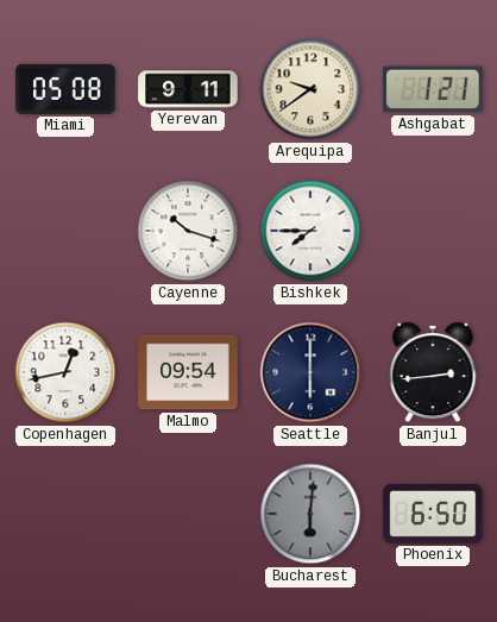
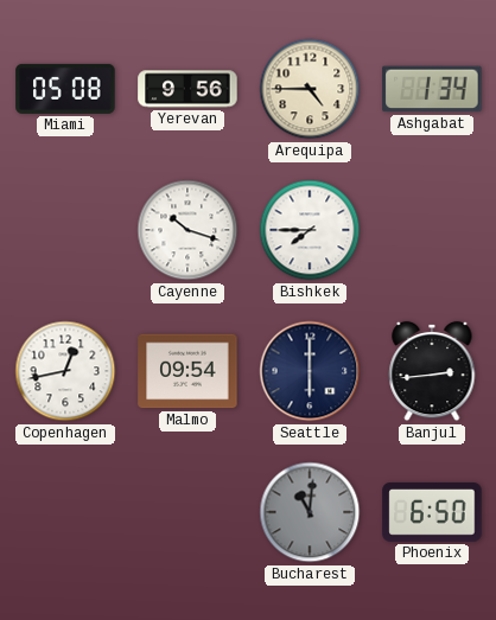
Yerevan: 9:11 -> 9:56 (187, 89)
Arequipa: 9:39 -> 4:45 (310, 89)
Ashgabat: 1:21 -> 1:34 (432, 89)
Bucharest: 6:01 -> 11:01 (310, 512)
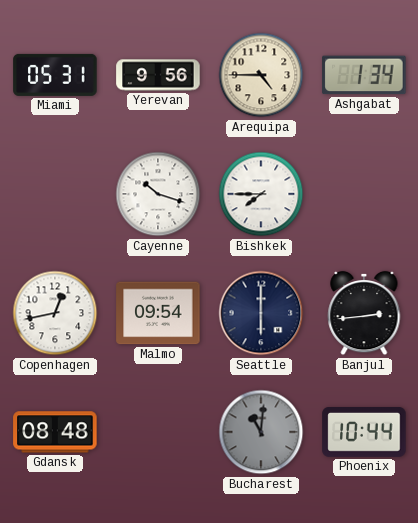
Miami: 05:08 -> 05:31 (55, 75)
Gdansk: none -> 08:48 (55, 432)
Phoenix: 6:50 -> 10:44 (364, 433)
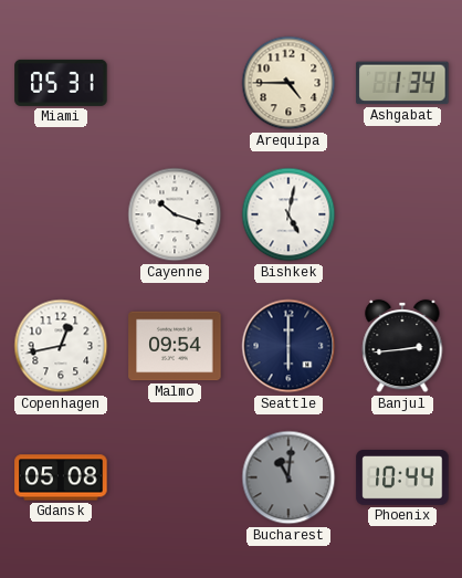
Yerevan: 9:56 -> none (158, 75)
Bishkek: 7:45 -> 5:02 (288, 214)
Gdansk: 08:48 -> 05:08 (61, 477)
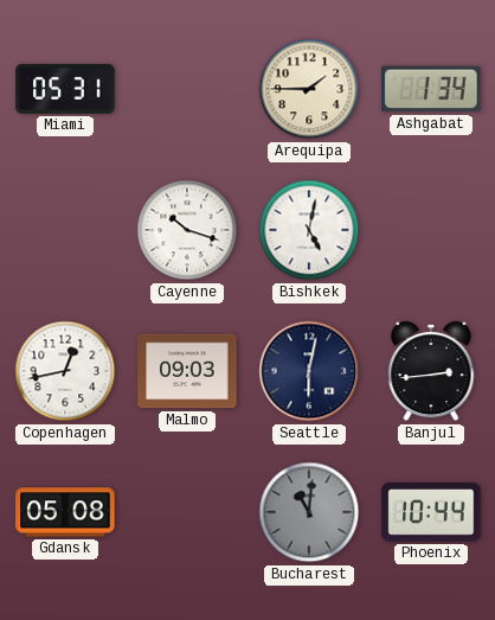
Arequipa: 4:45 -> 1:45 (309, 89)
Malmo: 09:54 -> 09:03 (187, 371)
Seattle: 6:00 -> 6:02 (309, 371)
